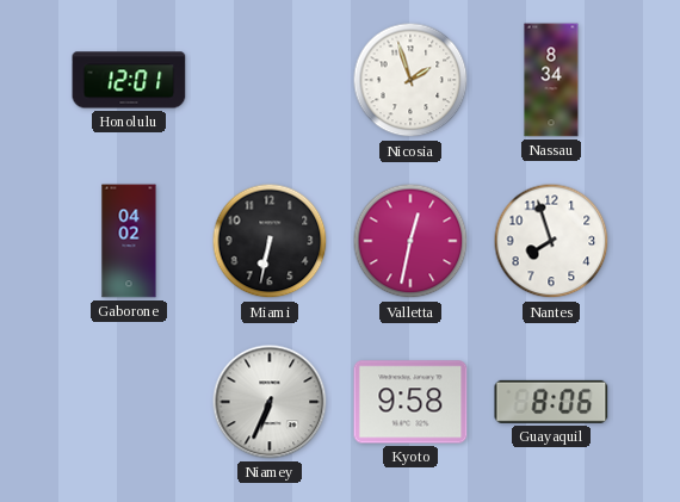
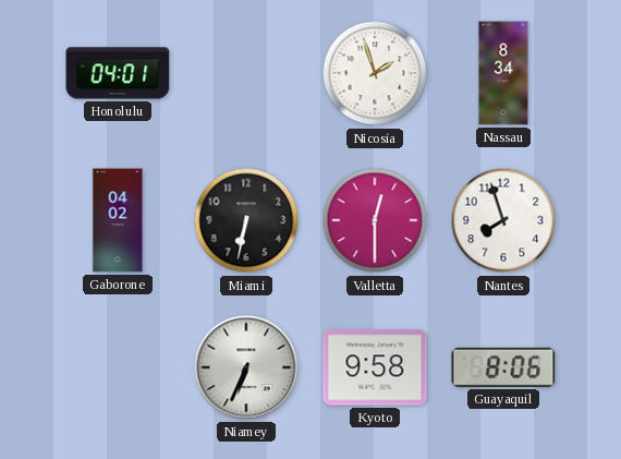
Honolulu: 12:01 -> 04:01 (118, 73)
Valletta: 12:32 -> 12:30 (375, 220)
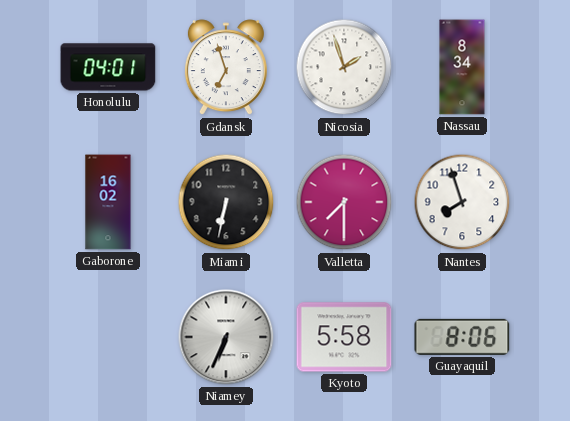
Gdansk: none -> 6:57 (226, 68)
Gaborone: 04:02 -> 16:02 (108, 202)
Valletta: 12:30 -> 7:30 (344, 202)
Kyoto: 9:58 -> 5:58 (344, 337)
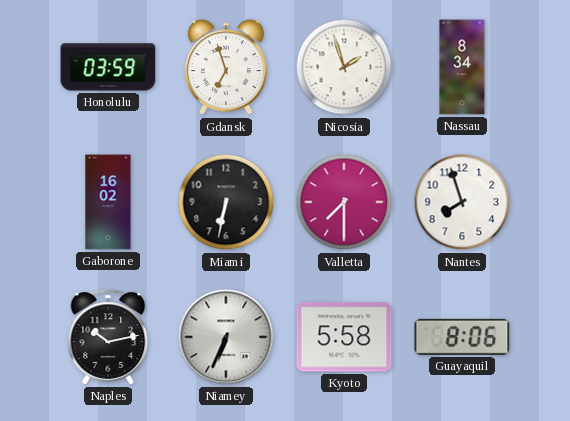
Honolulu: 04:01 -> 03:59 (108, 67)
Naples: none -> 10:13 (108, 337)
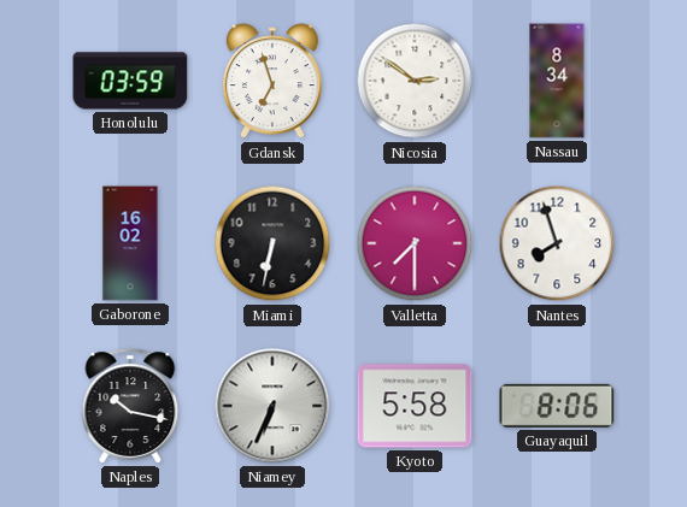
Nicosia: 1:57 -> 2:51 (415, 81)
Naples: 10:13 -> 10:17 (130, 406)
